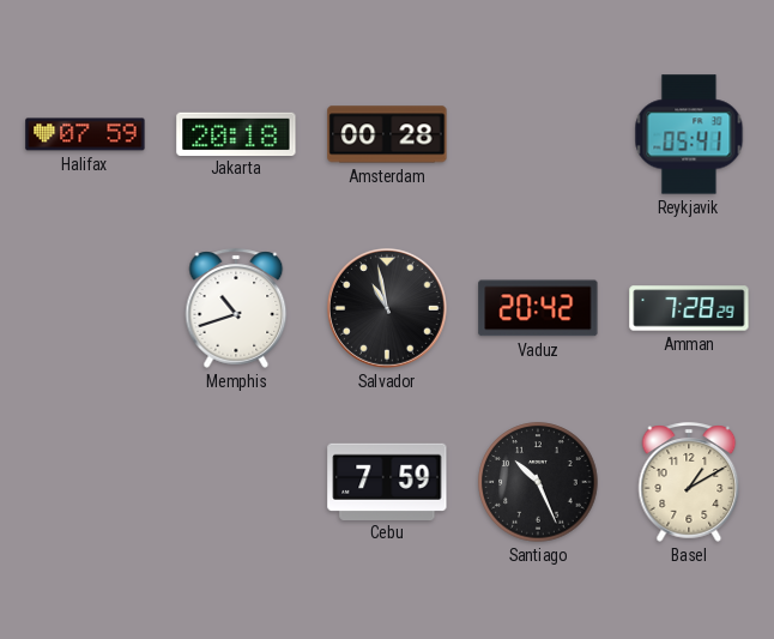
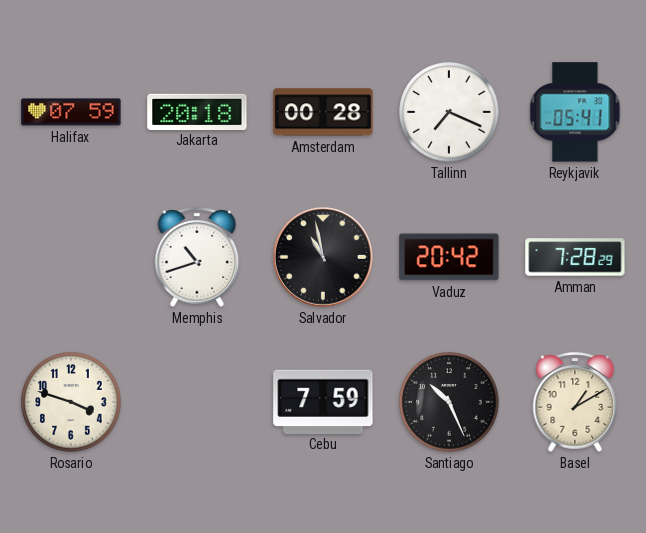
Tallinn: none -> 7:19 (449, 112)
Rosario: none -> 3:48 (71, 402)
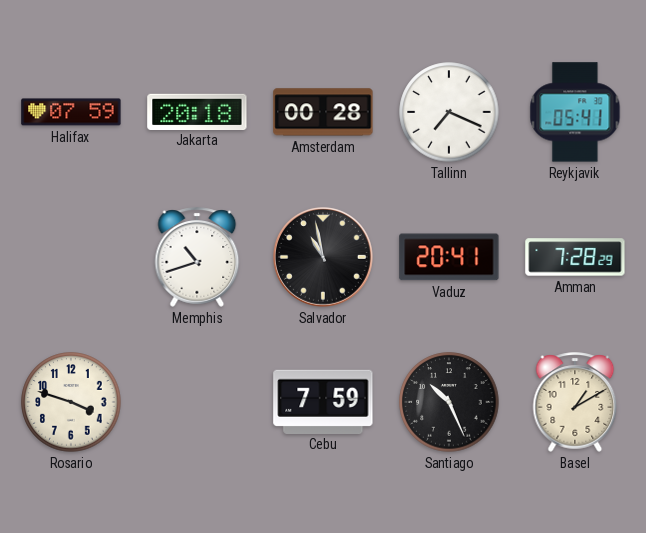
Vaduz: 20:42 -> 20:41 (449, 257)
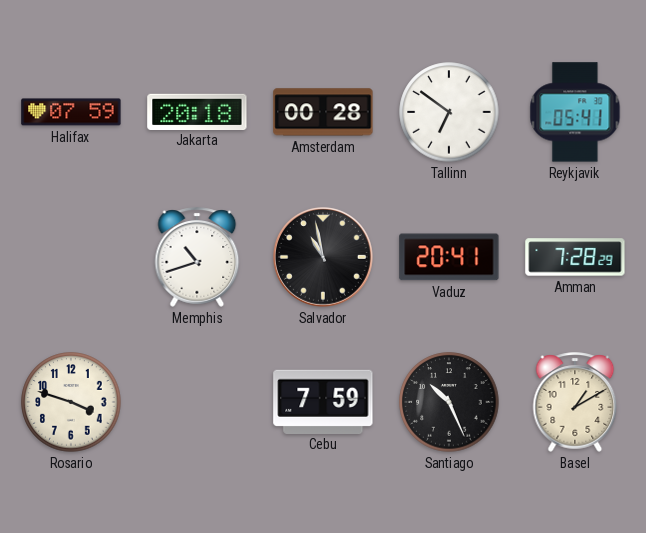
Tallinn: 7:19 -> 6:51 (449, 112)
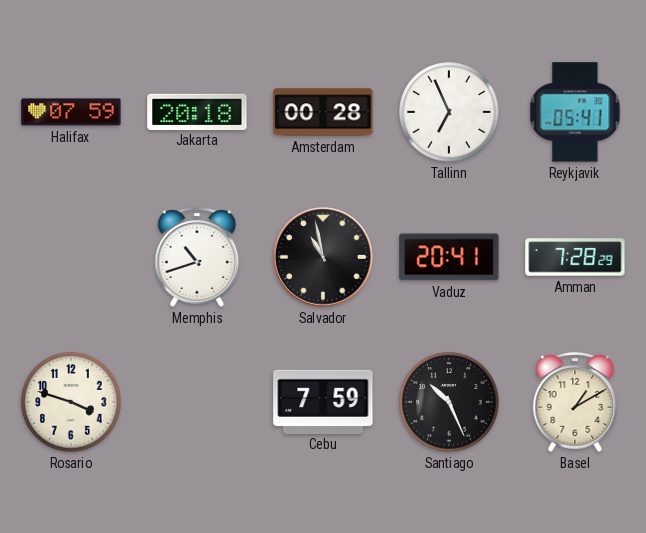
Tallinn: 6:51 -> 6:56 (449, 112)
